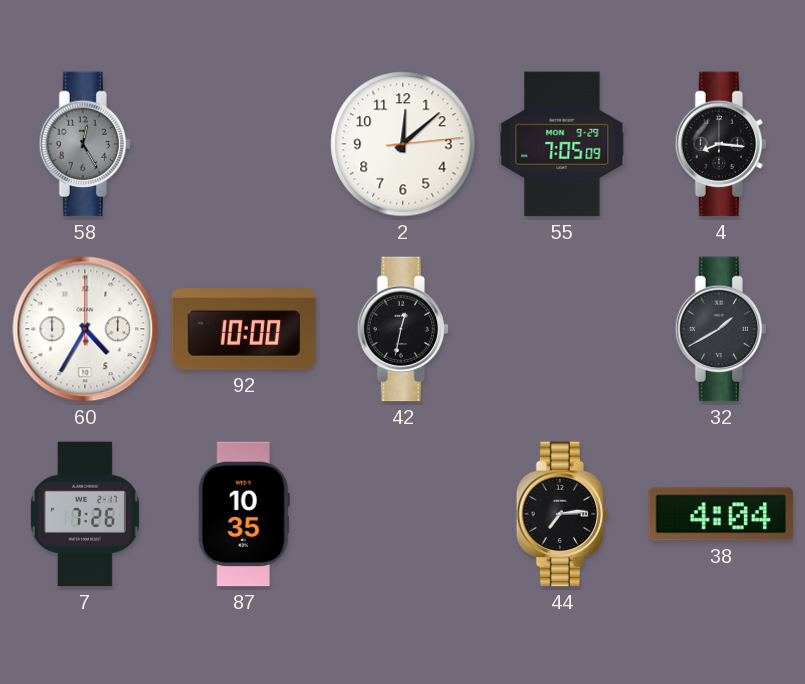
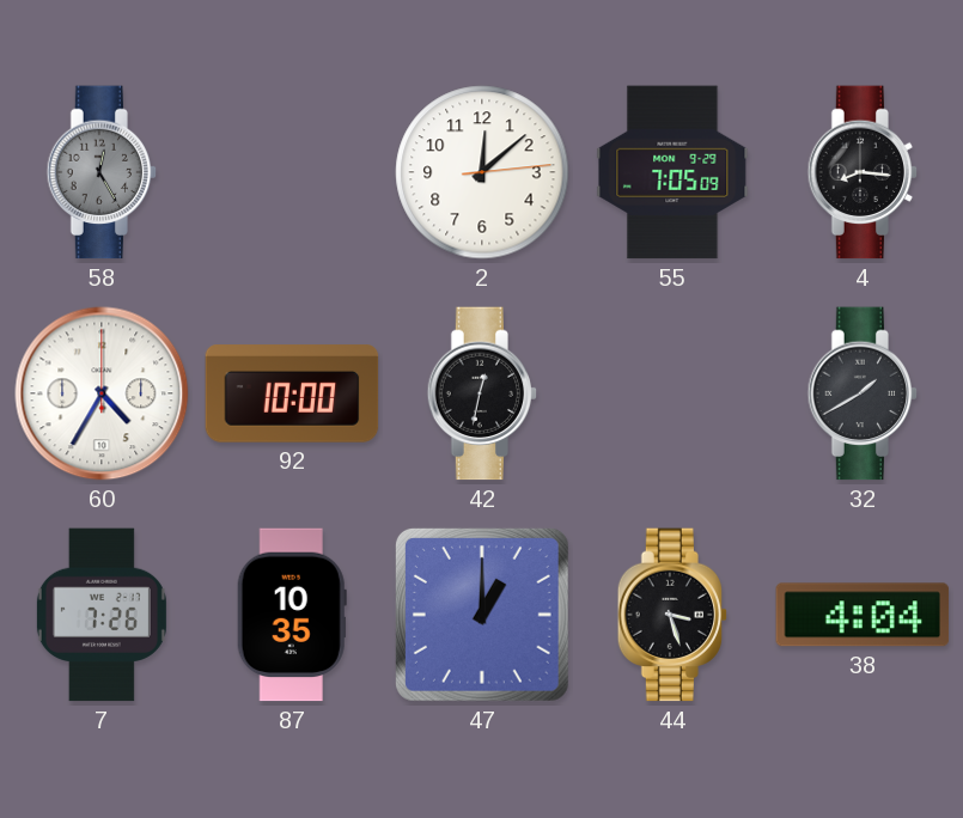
47: none -> 1:00 (482, 615)
44: 7:14 -> 3:27 (672, 615)
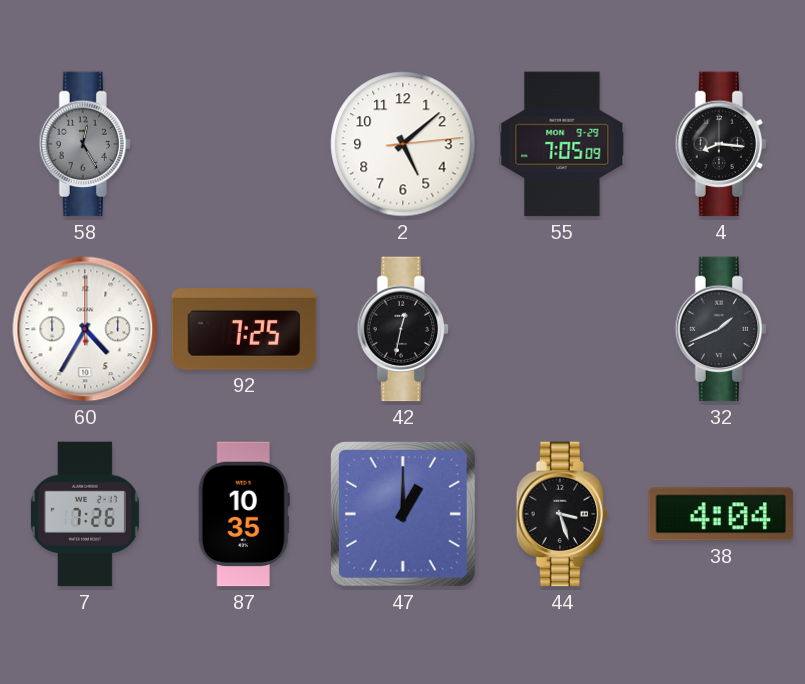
2: 12:08 -> 5:08 (403, 144)
92: 10:00 -> 7:25 (244, 329)
32: 1:40 -> 1:41 (721, 329)
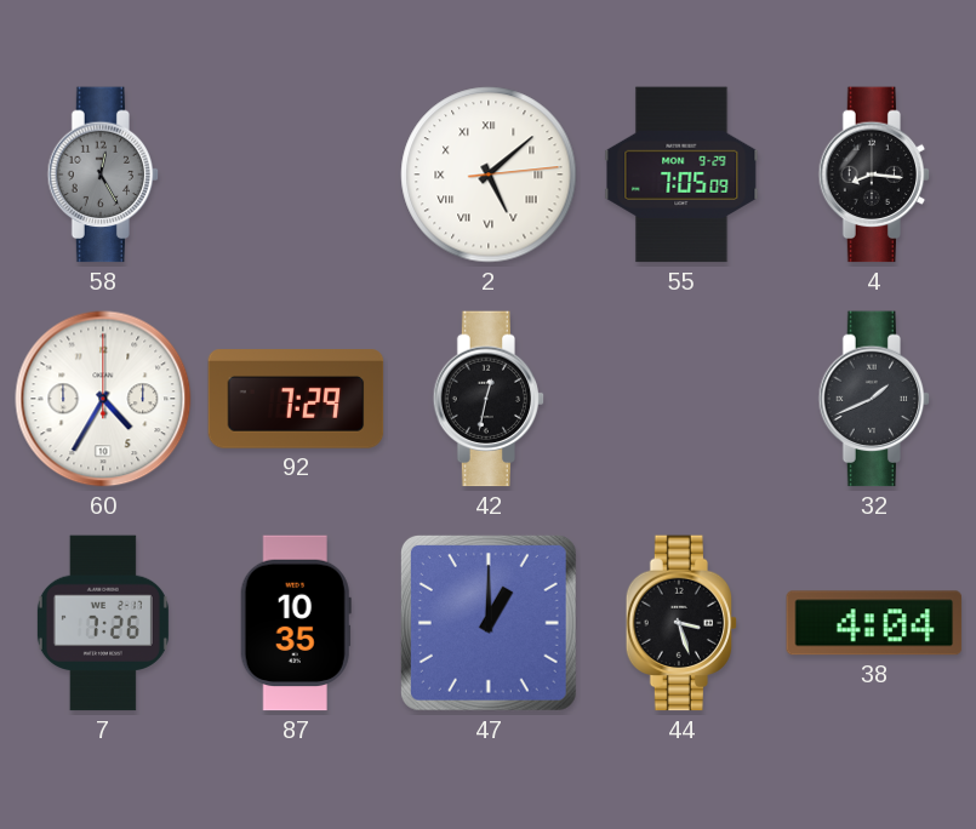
2 numerals: Arabic -> Roman (489, 175)
92: 7:25 -> 7:29 (296, 399)
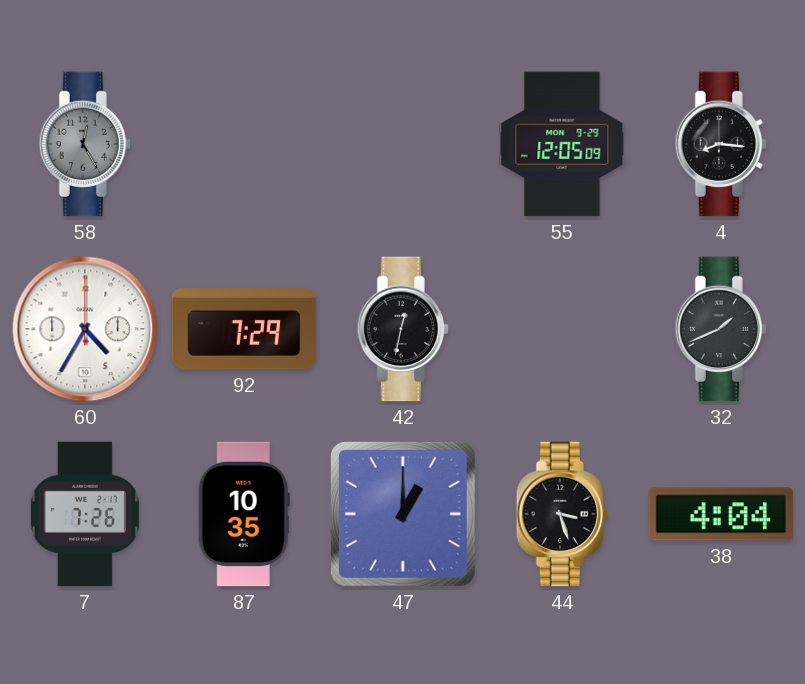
2: 5:08 -> none (489, 175)
55: 7:05 -> 12:05 (562, 144)
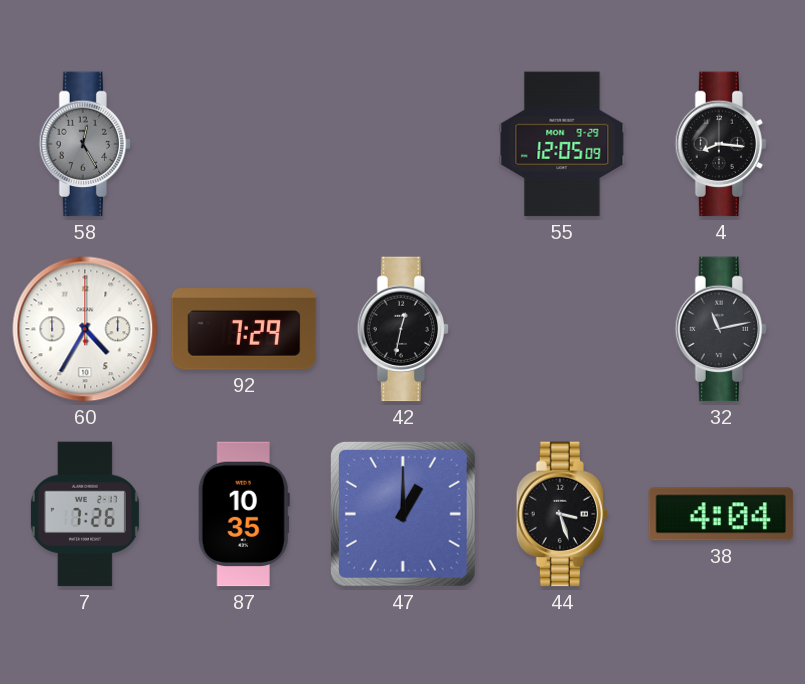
32: 1:41 -> 11:13 (721, 329)
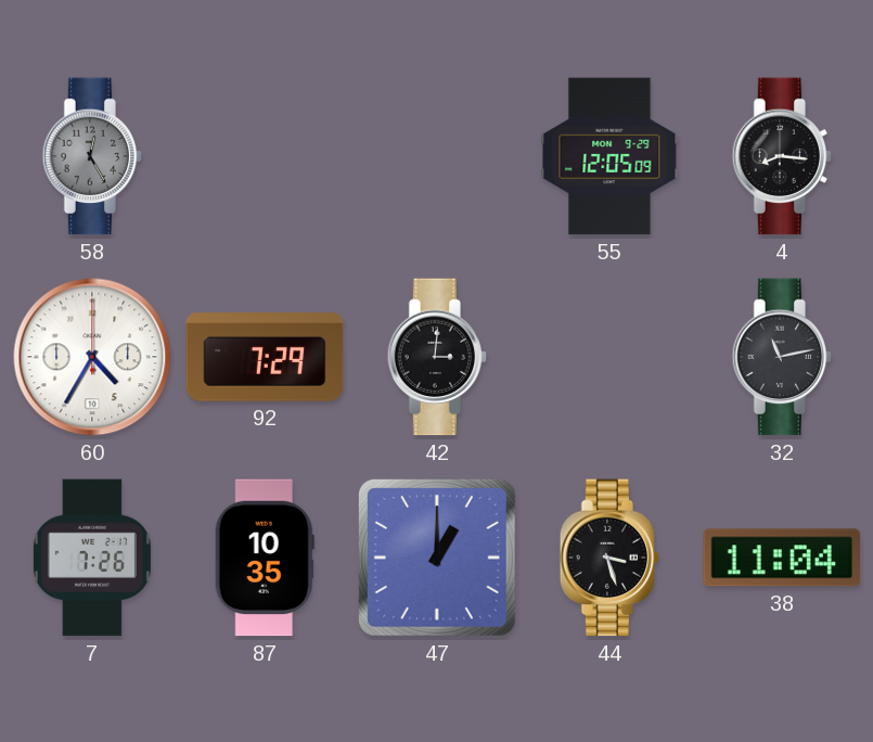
42: 12:32 -> 3:01 (437, 357)
38: 4:04 -> 11:04 (782, 558)
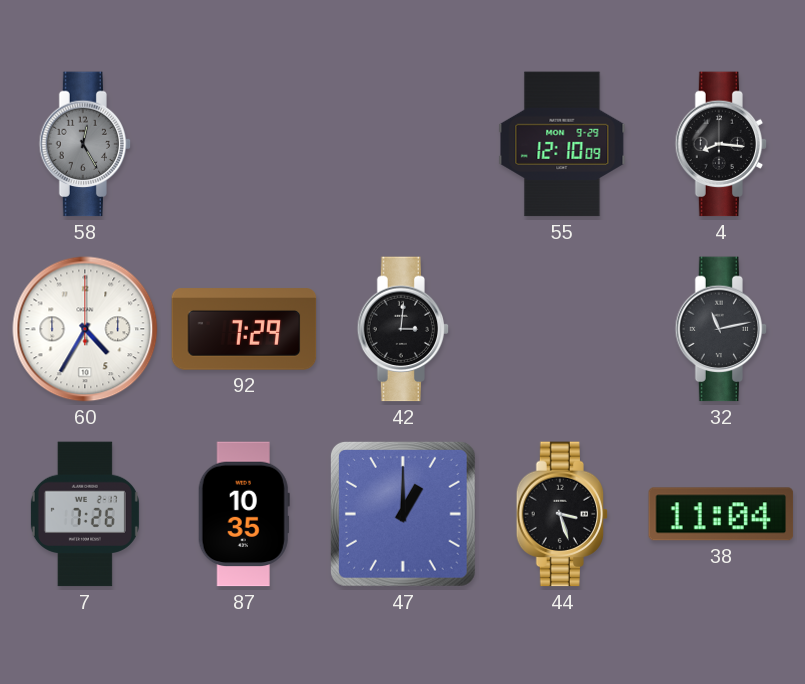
55: 12:05 -> 12:10 (562, 144)
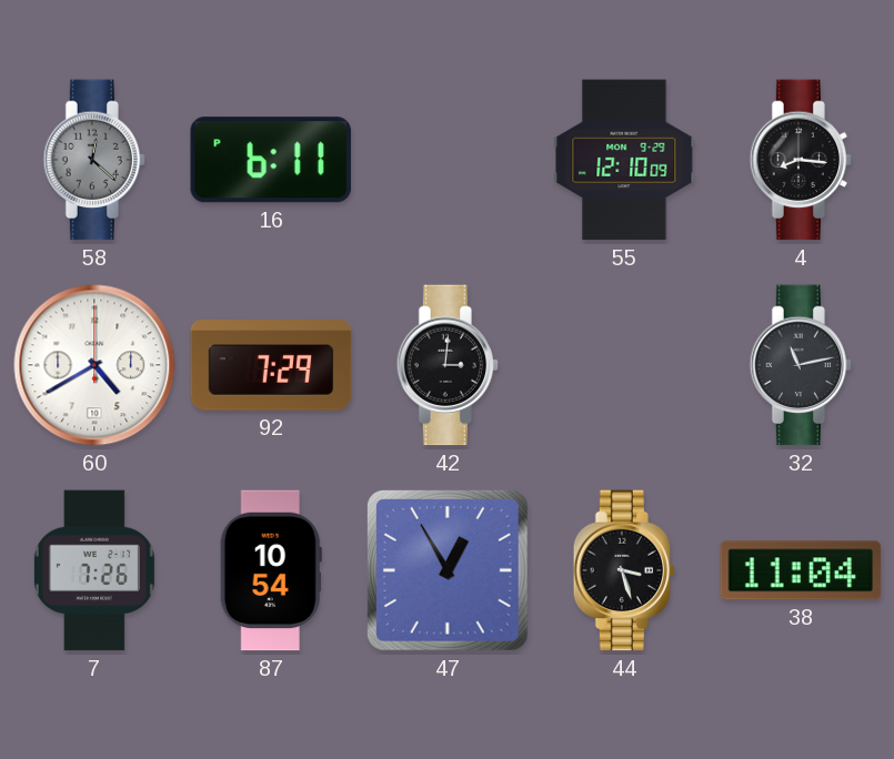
58: 12:25 -> 12:22 (94, 160)
16: none -> 6:11 (271, 160)
60: 4:35 -> 4:40 (94, 365)
87: 10:35 -> 10:54 (271, 570)
47: 1:00 -> 12:55 (448, 570)
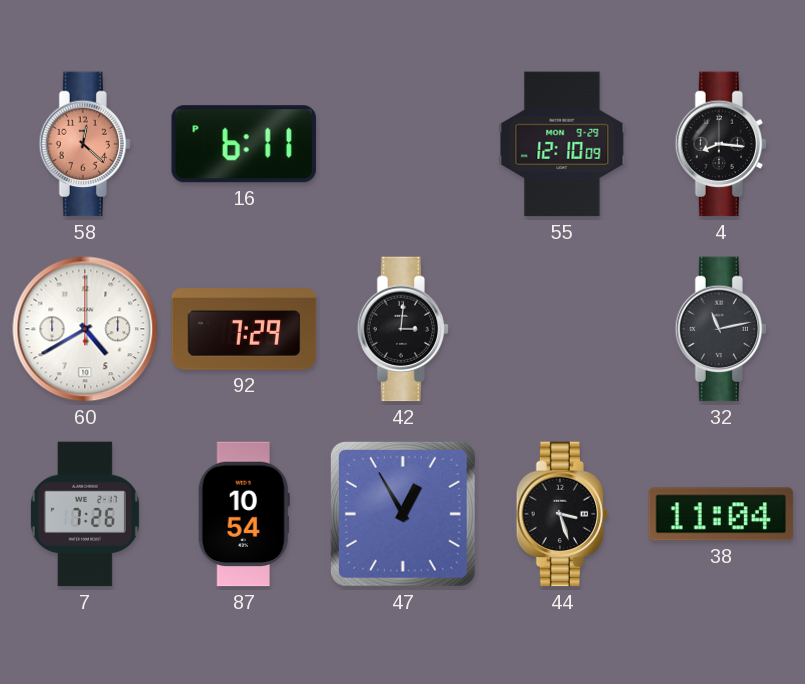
58 dial: grey -> salmon (85, 144)
